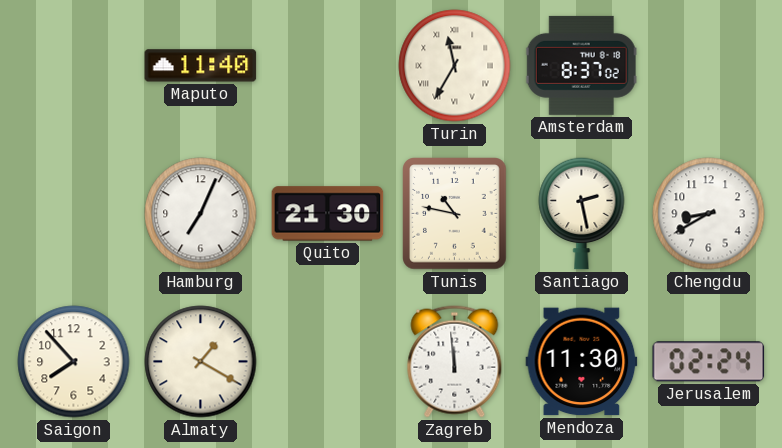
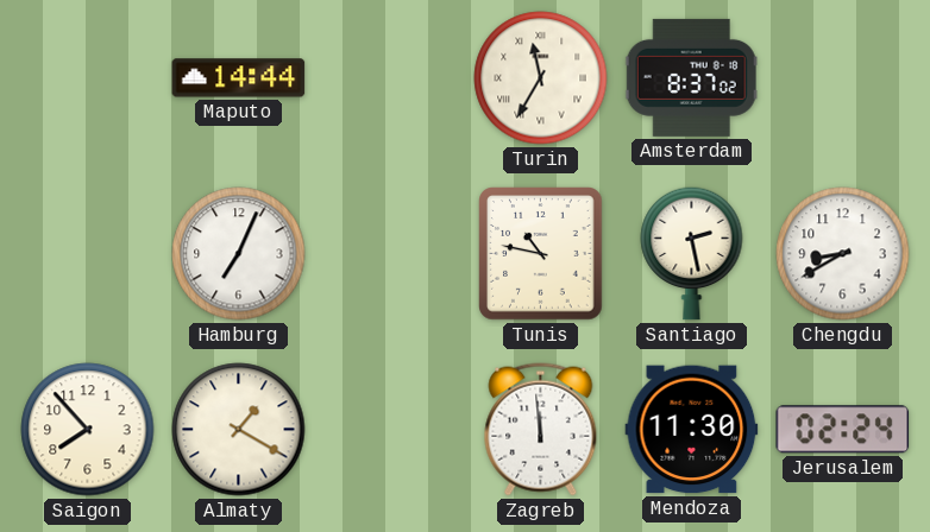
Maputo: 11:40 -> 14:44 (239, 78)
Quito: 21:30 -> none (328, 214)
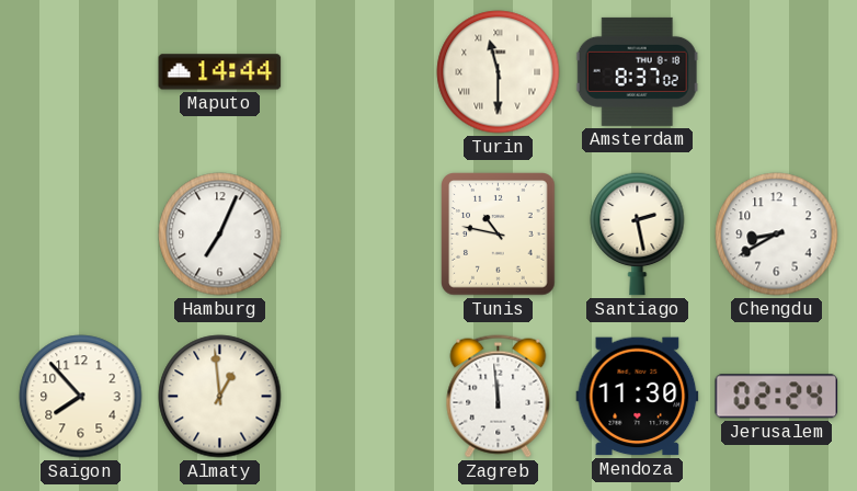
Turin: 11:35 -> 11:30 (499, 72)
Almaty: 1:20 -> 12:59 (220, 397)
